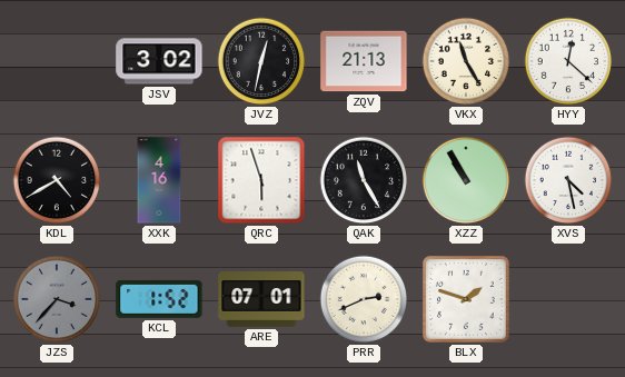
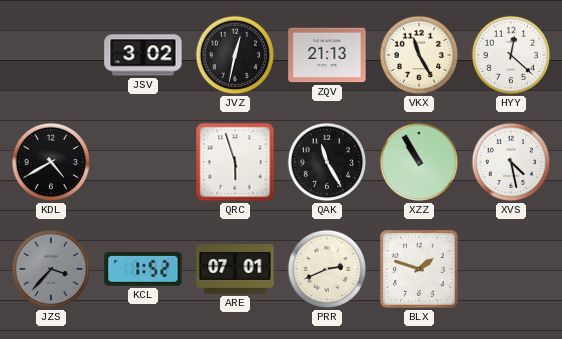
XXK: 4:16 -> none (159, 180)
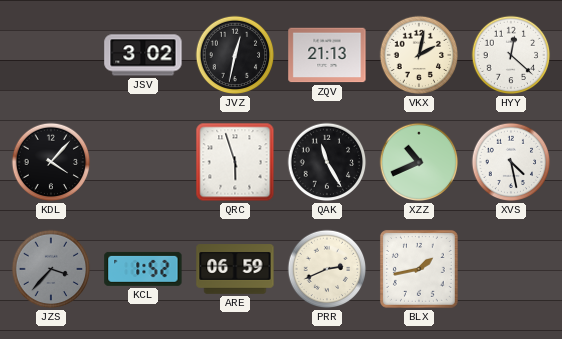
VKX: 11:25 -> 2:02 (419, 55)
KDL: 4:40 -> 4:07 (51, 162)
XZZ: 10:55 -> 10:41 (419, 162)
ARE: 07:01 -> 06:59 (235, 269)
BLX: 1:48 -> 1:43 (419, 269)
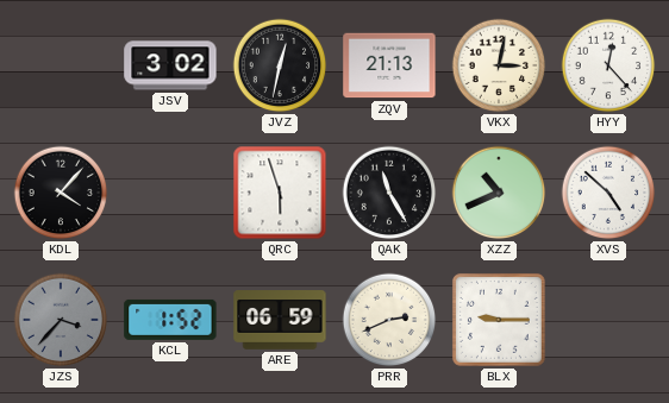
VKX: 2:02 -> 3:02 (499, 65)
HYY: 12:22 -> 12:23 (608, 65)
XVS: 4:28 -> 4:52 (608, 193)
BLX: 1:43 -> 9:15 (499, 320)
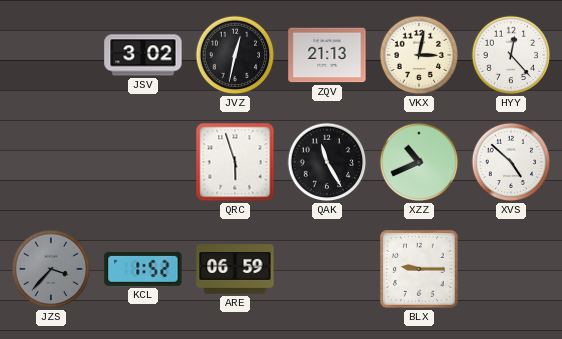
KDL: 4:07 -> none (61, 193)
PRR: 2:41 -> none (389, 320)
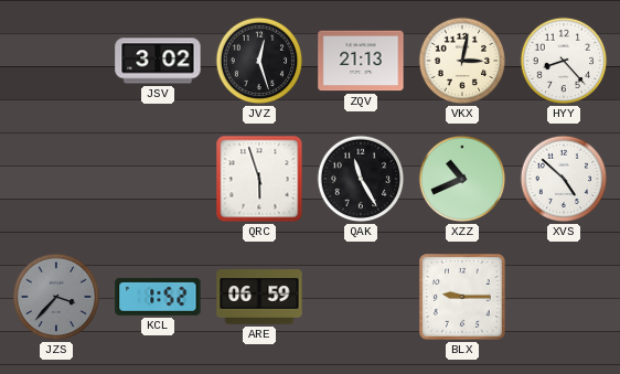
JVZ: 12:32 -> 12:27 (259, 61)
HYY: 12:23 -> 8:23 (564, 61)
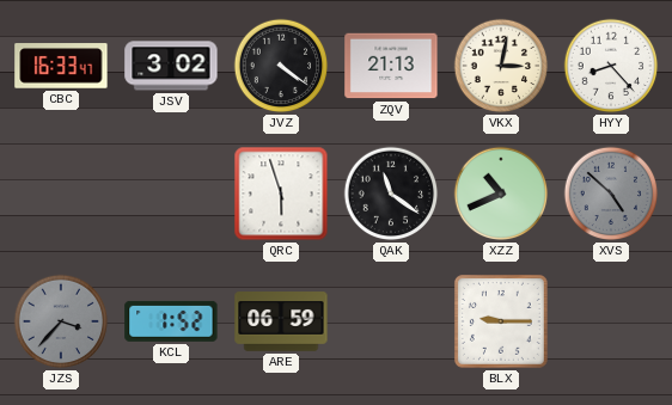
CBC: none -> 16:33 (61, 66)
JVZ: 12:27 -> 4:21 (281, 66)
QAK: 11:25 -> 11:21 (391, 194)
XVS dial: white -> grey (611, 194)
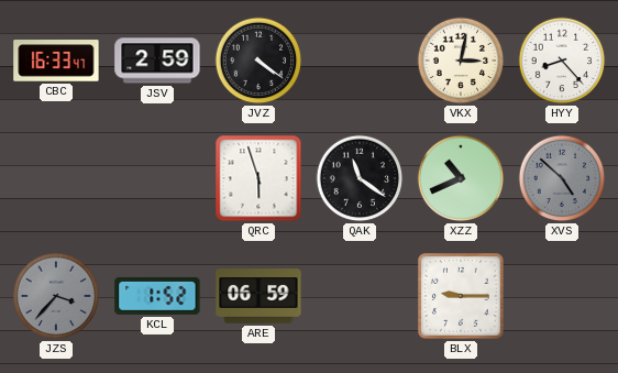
JSV: 3:02 -> 2:59 (157, 61)
ZQV: 21:13 -> none (391, 66)
